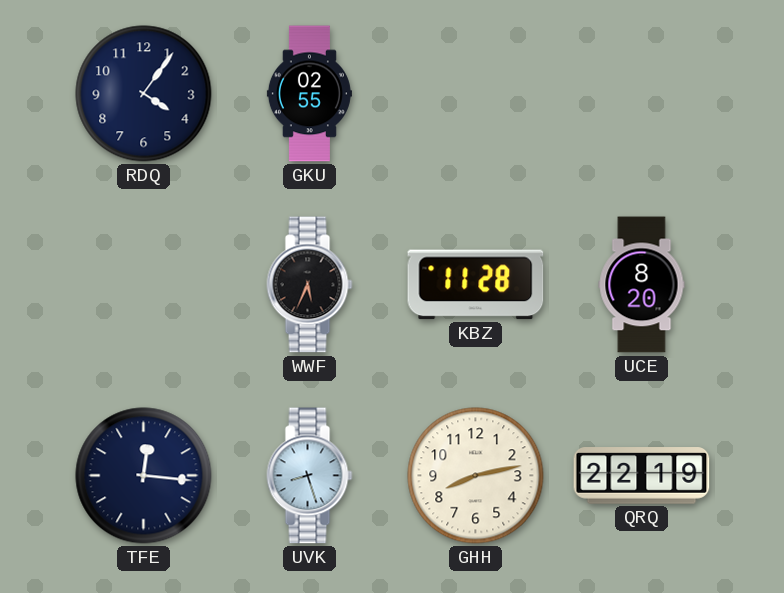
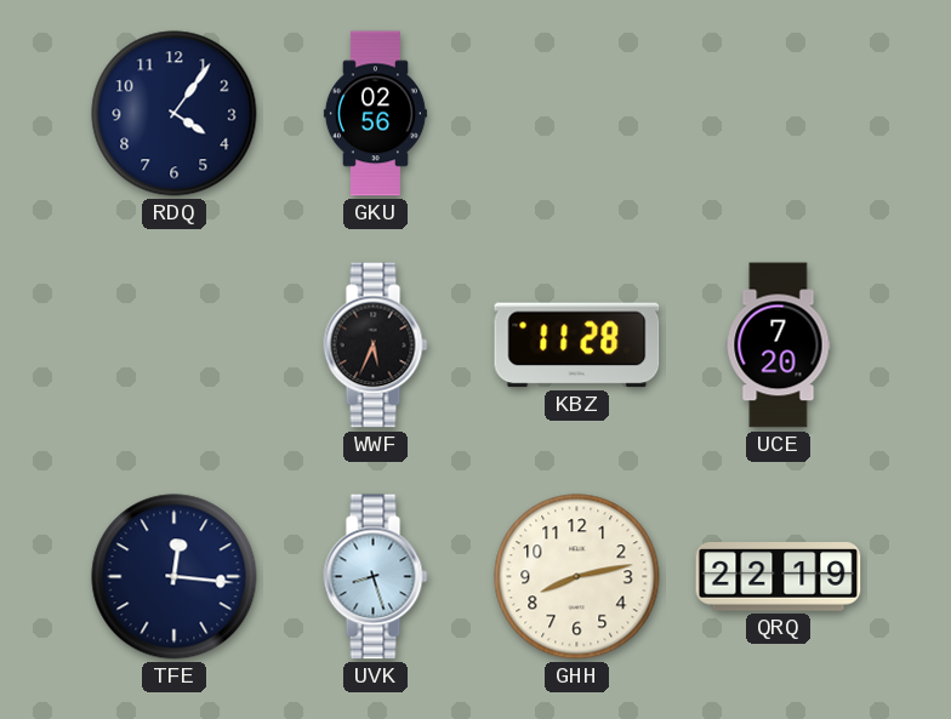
GKU: 02:55 -> 02:56 (375, 114)
UCE: 8:20 -> 7:20 (779, 346)
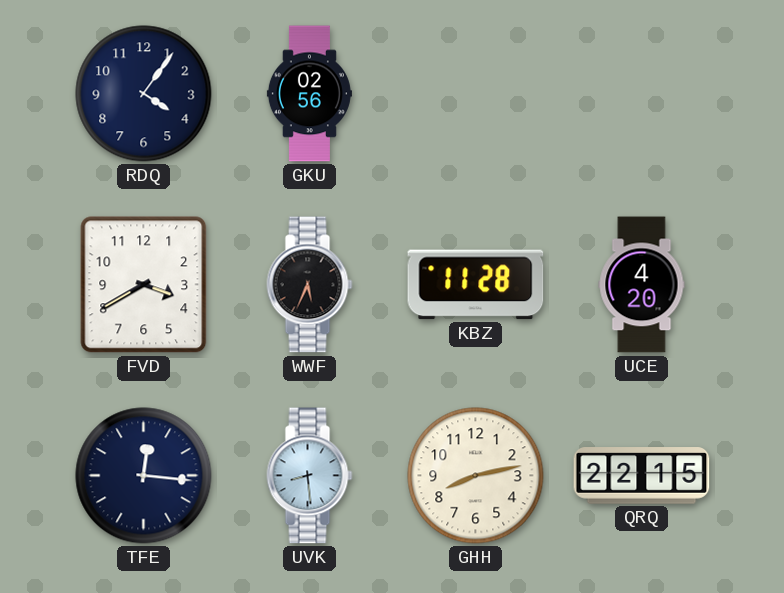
FVD: none -> 3:40 (144, 285)
UCE: 7:20 -> 4:20 (642, 285)
UVK: 8:27 -> 8:29 (310, 476)
QRQ: 22:19 -> 22:15 (642, 476)
